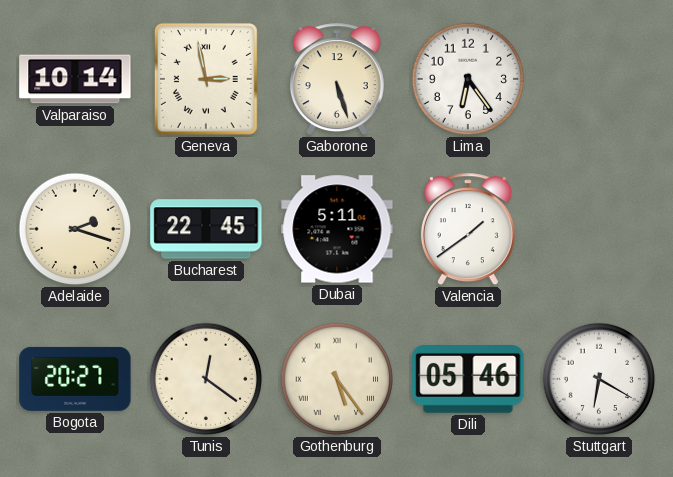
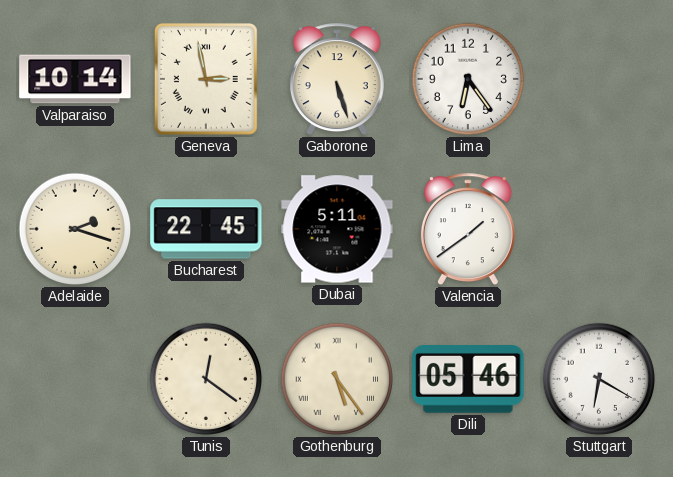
Bogota: 20:27 -> none (75, 379)
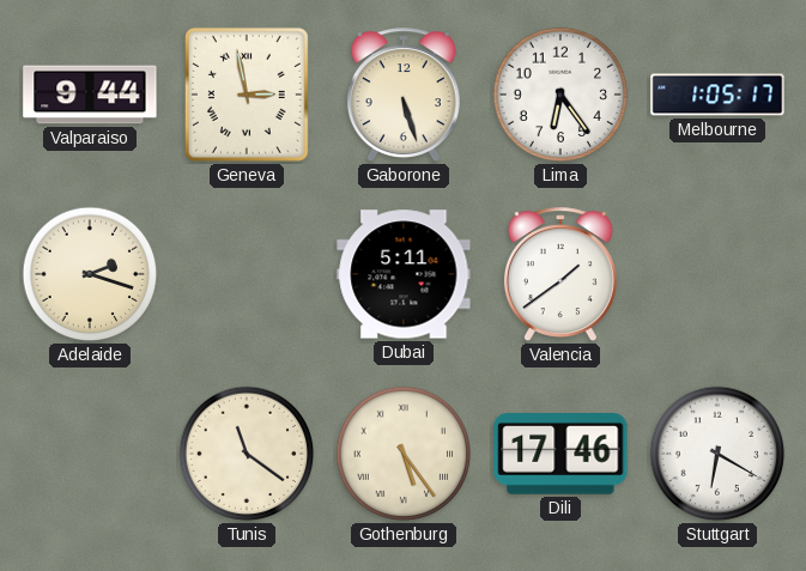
Valparaiso: 10:14 -> 9:44 (90, 95)
Melbourne: none -> 1:05 (717, 95)
Bucharest: 22:45 -> none (206, 229)
Tunis: 12:21 -> 11:21 (247, 454)
Dili: 05:46 -> 17:46 (560, 455)
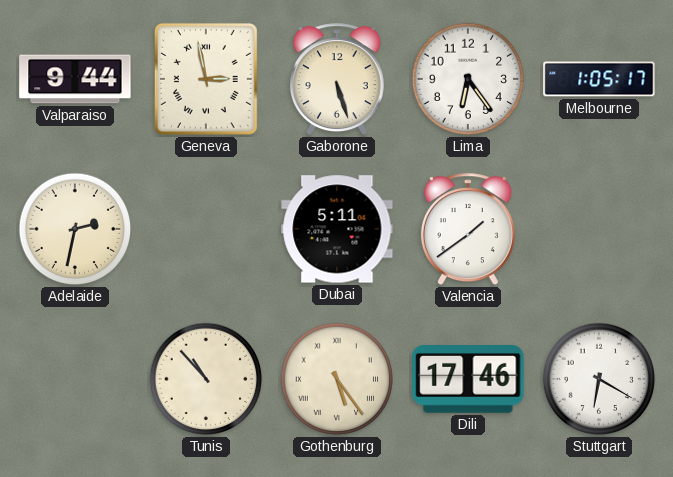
Adelaide: 2:18 -> 2:32 (75, 229)
Tunis: 11:21 -> 10:53 (206, 379)
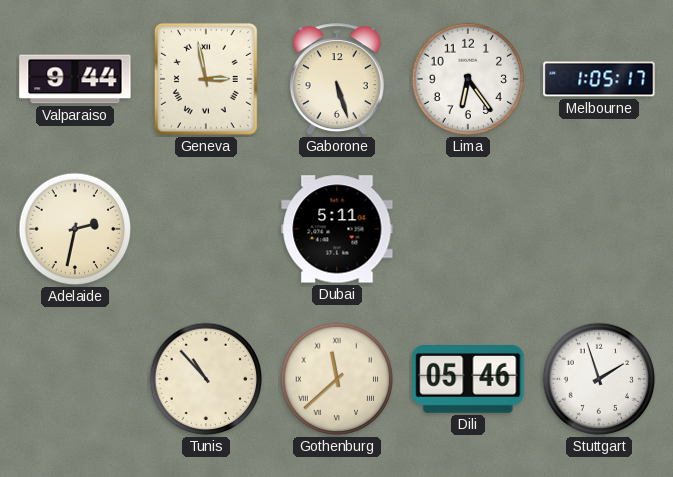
Valencia: 1:39 -> none (468, 230)
Gothenburg: 5:24 -> 11:38 (337, 379)
Dili: 17:46 -> 05:46 (468, 380)
Stuttgart: 6:20 -> 1:57 (599, 379)
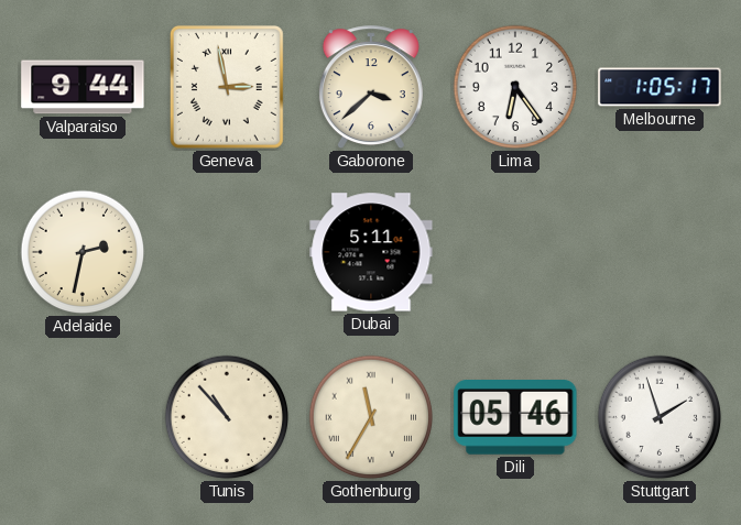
Gaborone: 5:27 -> 3:38 (371, 88)
Gothenburg: 11:38 -> 11:35 (371, 417)
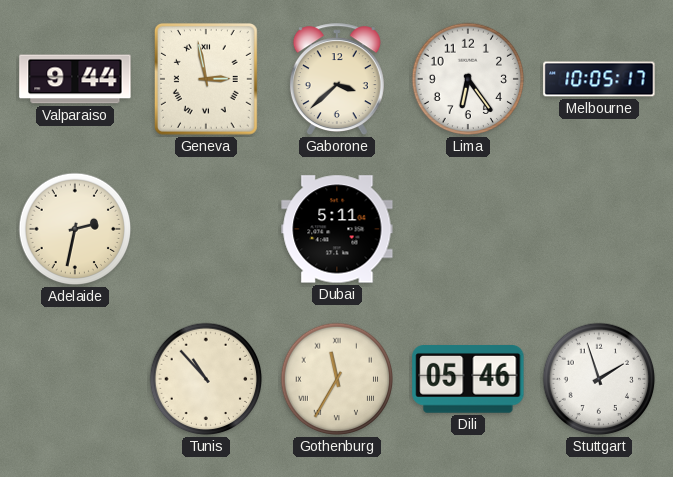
Melbourne: 1:05 -> 10:05 (599, 79)
